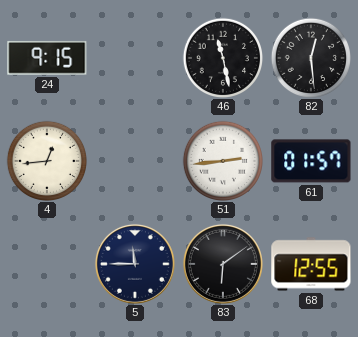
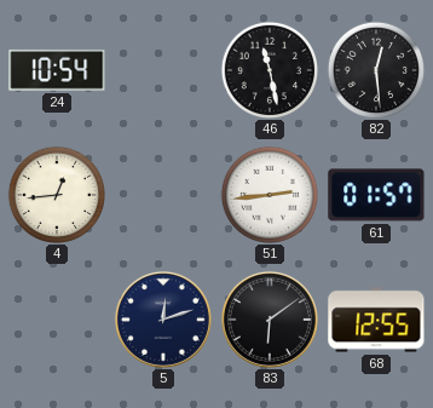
24: 9:15 -> 10:54 (57, 70)
5: 11:45 -> 12:12 (163, 320)
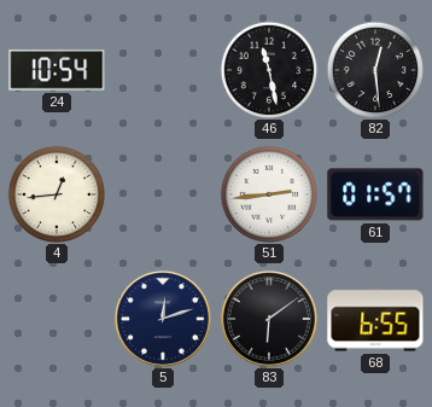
68: 12:55 -> 6:55 (375, 319)
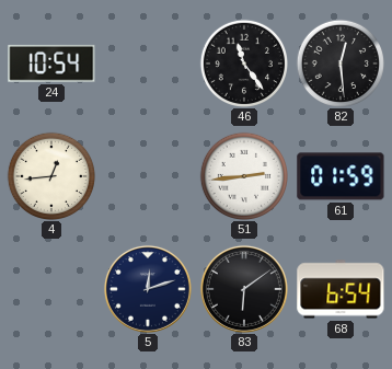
46: 11:28 -> 11:24 (243, 62)
61: 01:57 -> 01:59 (341, 176)
68: 6:55 -> 6:54 (341, 289)
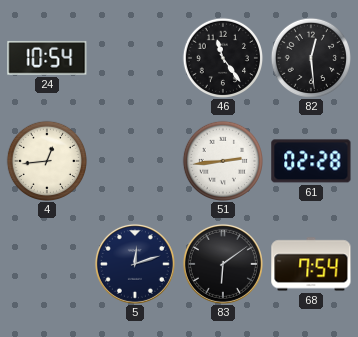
61: 01:59 -> 02:28 (311, 161)
68: 6:54 -> 7:54 (311, 264)
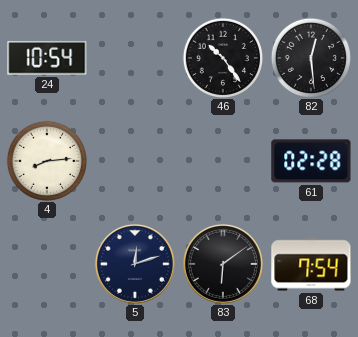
46: 11:24 -> 10:24 (222, 57)
4: 12:44 -> 8:14 (46, 160)
51: 2:44 -> none (222, 160)
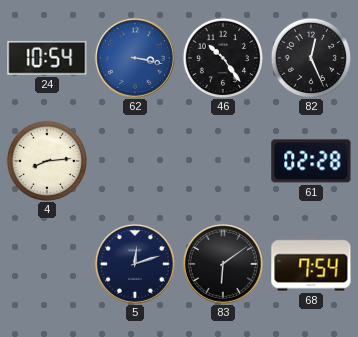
62: none -> 3:17 (135, 58)
82: 12:29 -> 12:26 (310, 57)
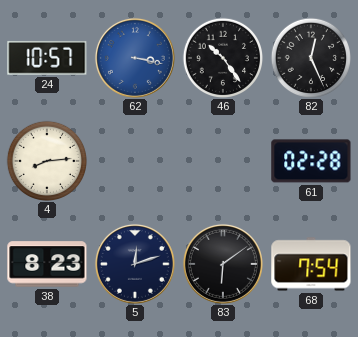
24: 10:54 -> 10:57 (47, 58)
38: none -> 8:23 (47, 264)
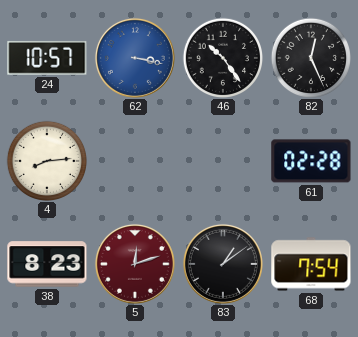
5 dial: navy -> burgundy (135, 264)
83: 6:09 -> 1:09 (223, 264)
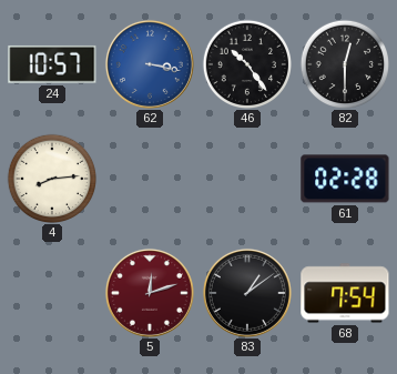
82: 12:26 -> 12:30 (344, 63)
38: 8:23 -> none (47, 264)
